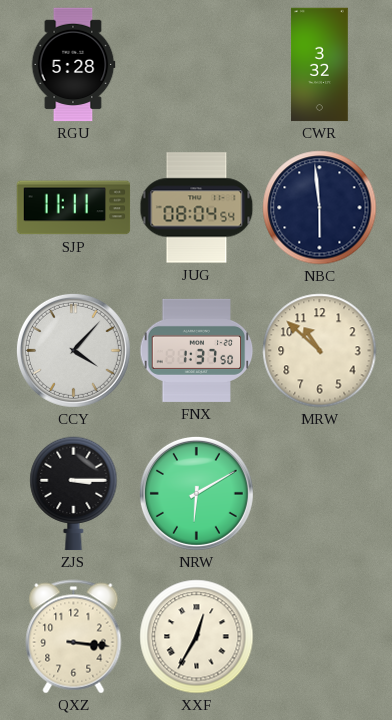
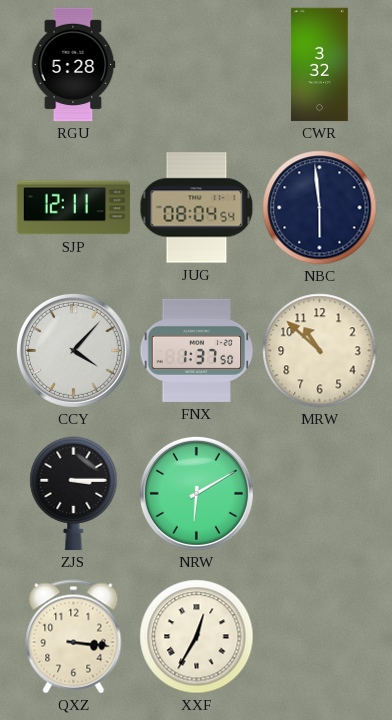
SJP: 11:11 -> 12:11 (74, 208)
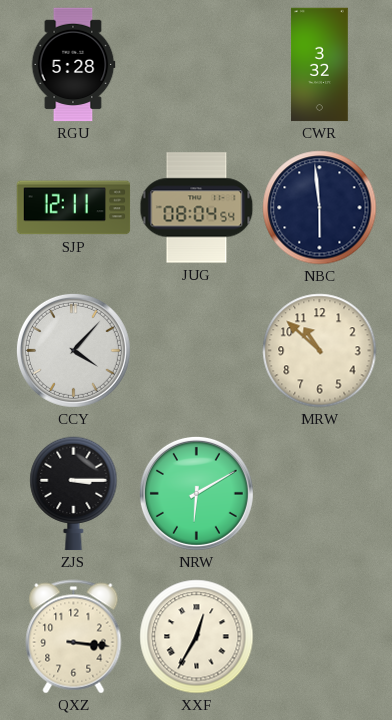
FNX: 1:37 -> none (197, 350)
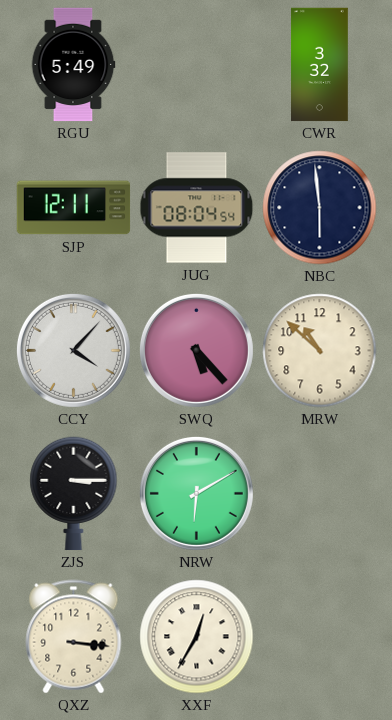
RGU: 5:28 -> 5:49 (73, 65)
SWQ: none -> 5:23 (196, 350)
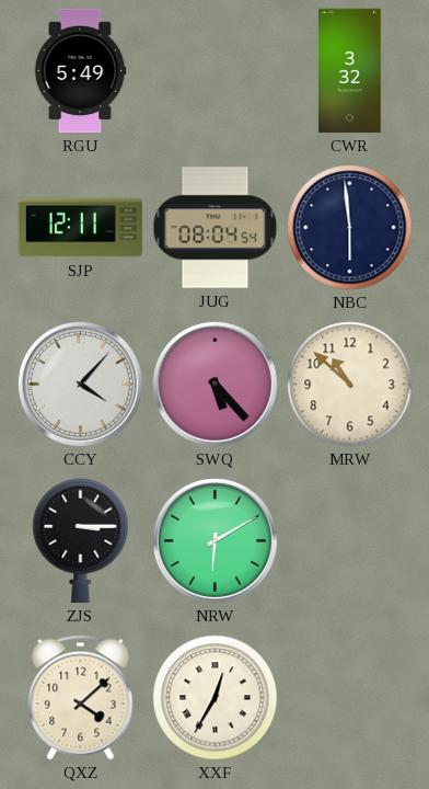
QXZ: 3:16 -> 4:08 (81, 698)
